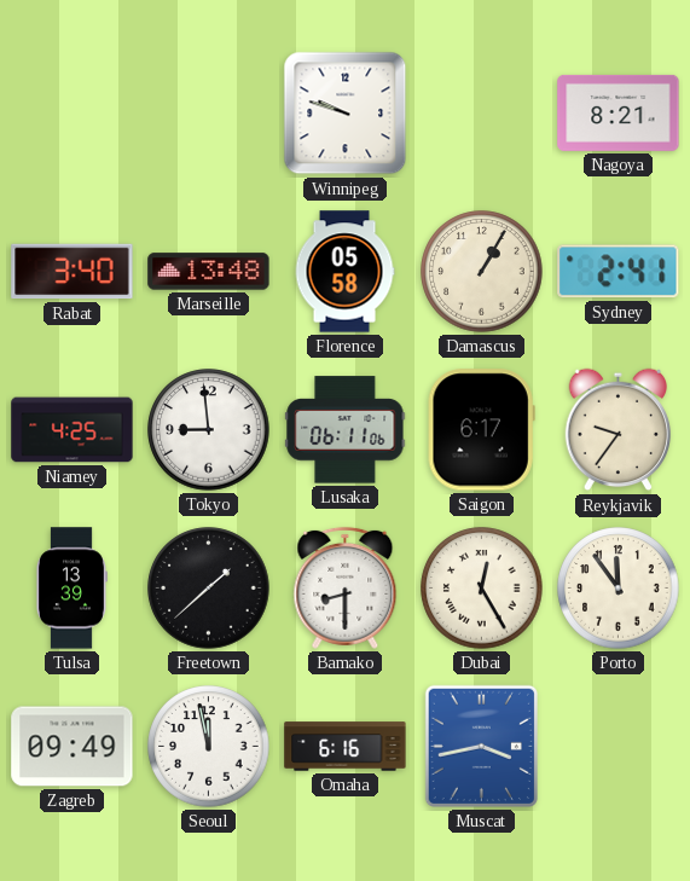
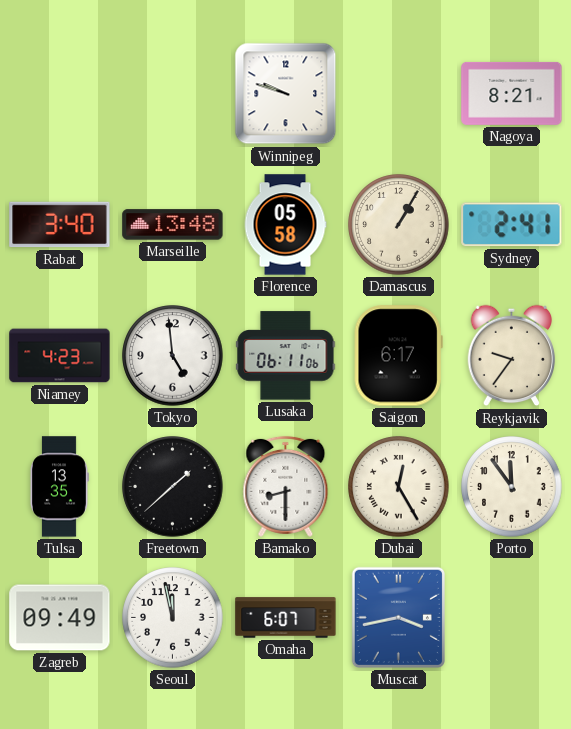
Niamey: 4:25 -> 4:23 (60, 356)
Tokyo: 8:59 -> 4:59 (173, 356)
Tulsa: 13:39 -> 13:35 (59, 487)
Omaha: 6:16 -> 6:07 (286, 618)
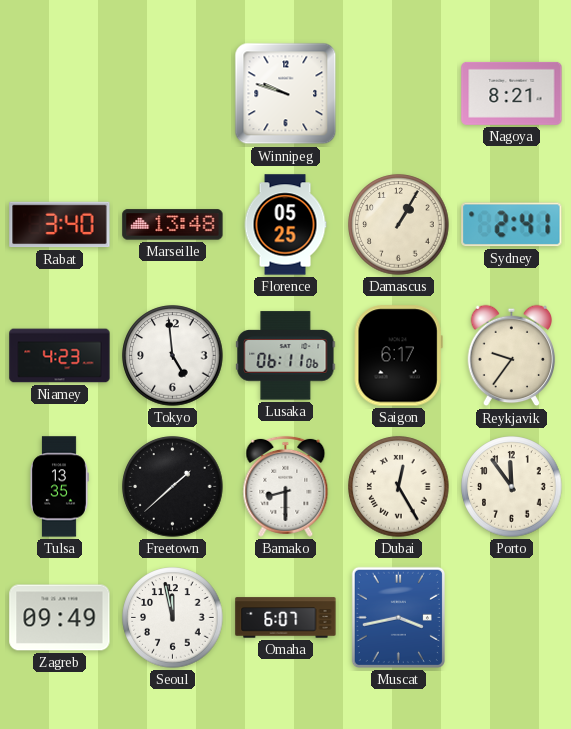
Florence: 05:58 -> 05:25 (285, 225)
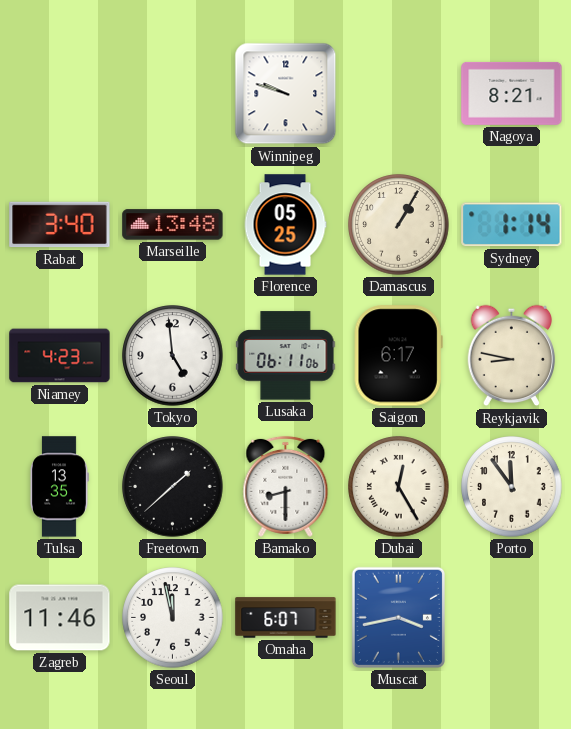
Sydney: 2:41 -> 1:14 (512, 225)
Reykjavik: 9:36 -> 8:47 (512, 356)
Zagreb: 09:49 -> 11:46 (60, 618)
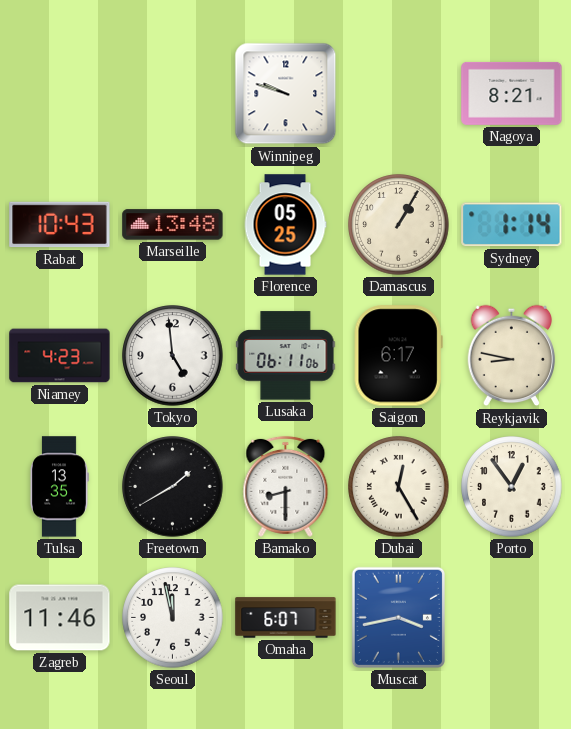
Rabat: 3:40 -> 10:43 (60, 225)
Freetown: 1:38 -> 1:40 (173, 487)
Porto: 11:54 -> 12:54 (512, 487)
